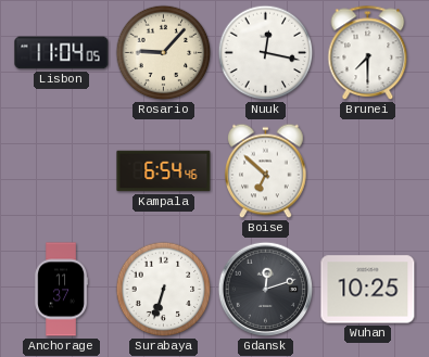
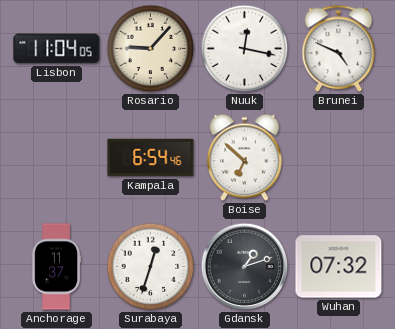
Brunei: 7:30 -> 4:49 (339, 49)
Surabaya: 6:33 -> 12:33 (151, 267)
Gdansk: 12:12 -> 1:12 (245, 267)
Wuhan: 10:25 -> 07:32 (339, 267)
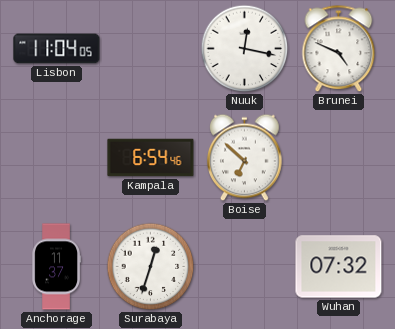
Rosario: 9:07 -> none (151, 49)
Gdansk: 1:12 -> none (245, 267)
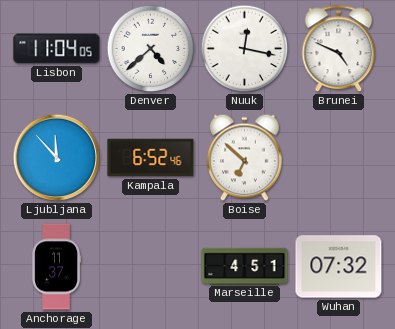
Denver: none -> 4:38 (151, 49)
Ljubljana: none -> 11:53 (57, 158)
Kampala: 6:54 -> 6:52 (151, 158)
Surabaya: 12:33 -> none (151, 267)
Marseille: none -> 4:51 (245, 266)
